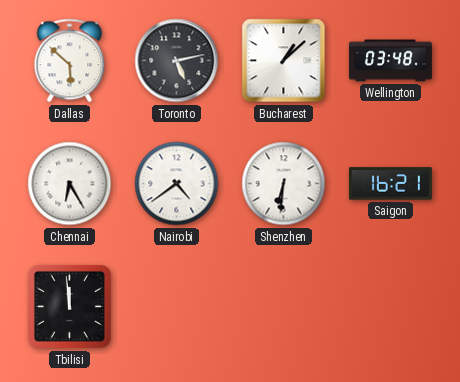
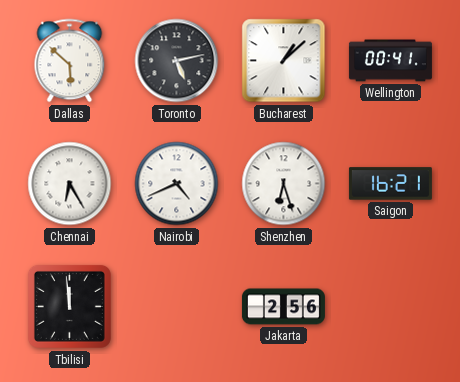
Wellington: 03:48 -> 00:41 (390, 61)
Nairobi: 4:39 -> 4:41 (177, 184)
Shenzhen: 6:31 -> 6:27 (284, 184)
Jakarta: none -> 2:56 (283, 307)
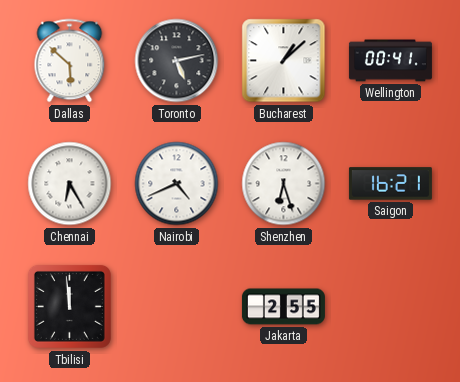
Jakarta: 2:56 -> 2:55 (283, 307)
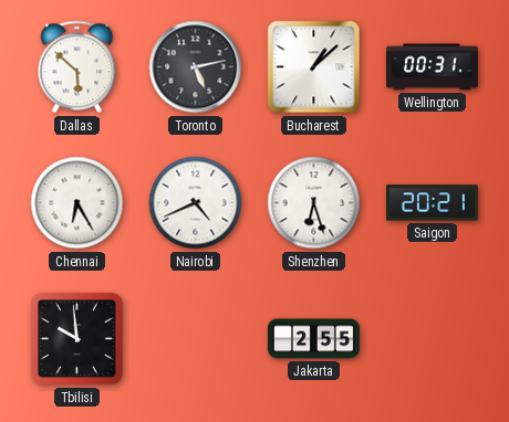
Wellington: 00:41 -> 00:31 (432, 67)
Saigon: 16:21 -> 20:21 (432, 203)
Tbilisi: 11:59 -> 9:59 (76, 338)
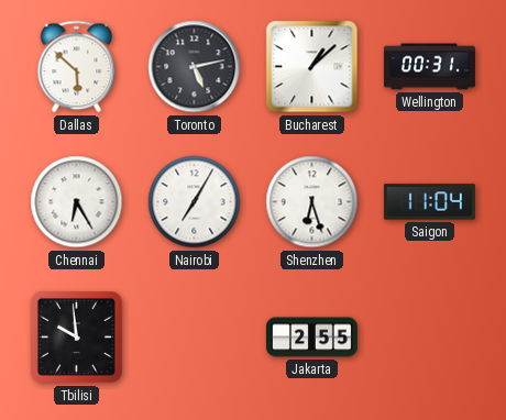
Nairobi: 4:41 -> 7:05 (195, 202)
Saigon: 20:21 -> 11:04 (429, 202)
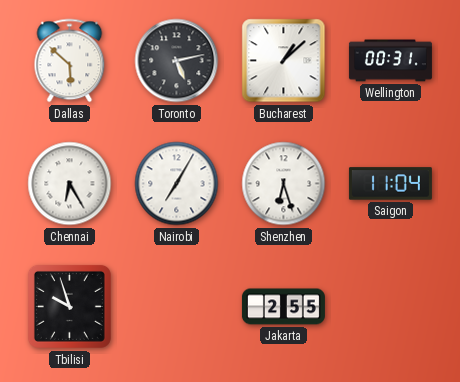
Tbilisi: 9:59 -> 9:57 (69, 306)
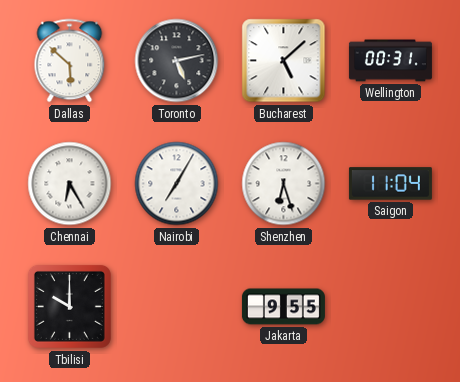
Bucharest: 1:08 -> 5:08 (284, 61)
Tbilisi: 9:57 -> 10:00 (69, 306)
Jakarta: 2:55 -> 9:55 (283, 307)
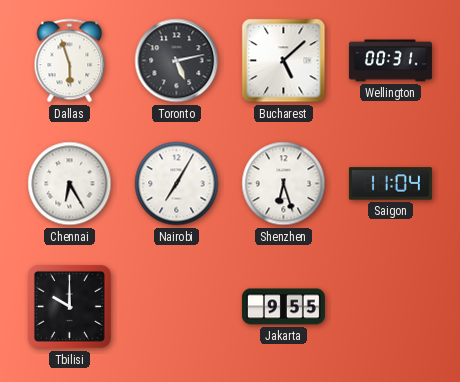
Dallas: 5:52 -> 5:57 (70, 61)
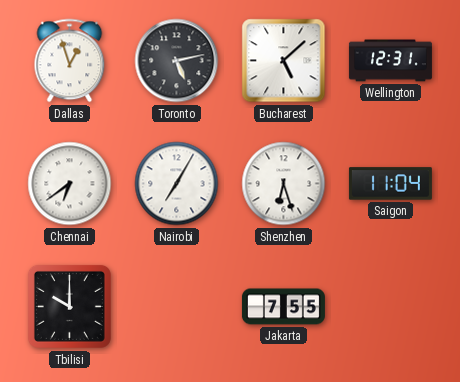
Dallas: 5:57 -> 12:57 (70, 61)
Wellington: 00:31 -> 12:31 (390, 61)
Chennai: 6:25 -> 6:39 (70, 184)
Jakarta: 9:55 -> 7:55 (283, 307)
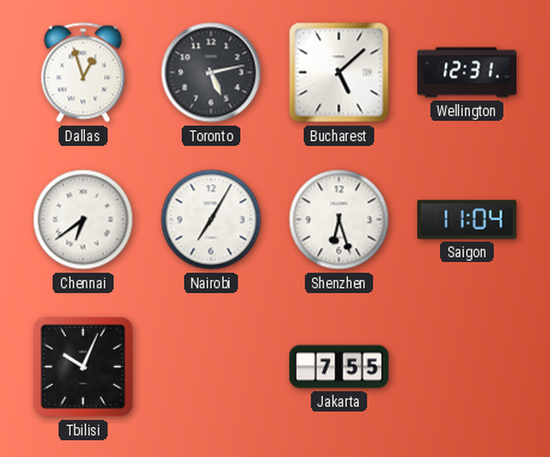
Tbilisi: 10:00 -> 10:04 (82, 366)
